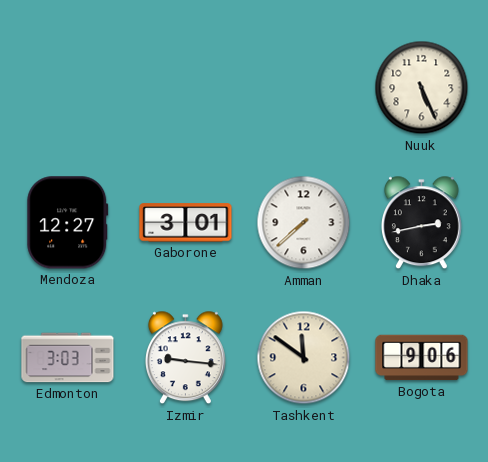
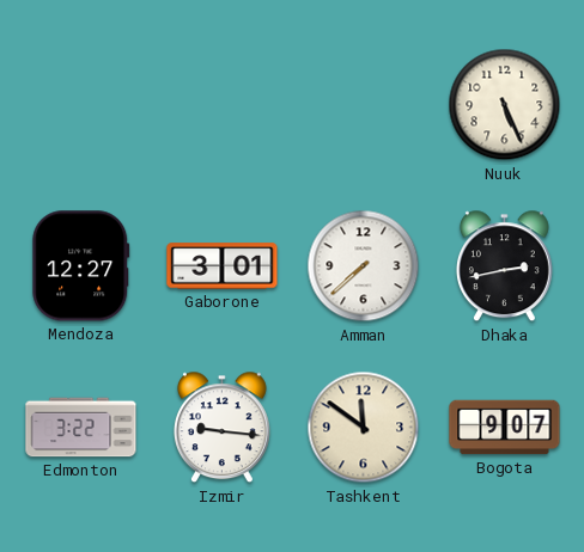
Edmonton: 3:03 -> 3:22 (81, 428)
Bogota: 9:06 -> 9:07 (505, 428)
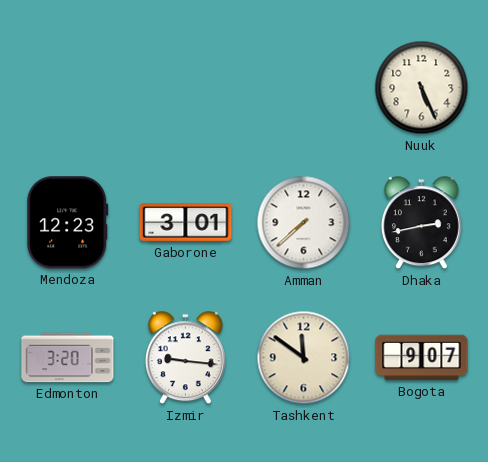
Mendoza: 12:27 -> 12:23 (68, 223)
Edmonton: 3:22 -> 3:20 (68, 358)
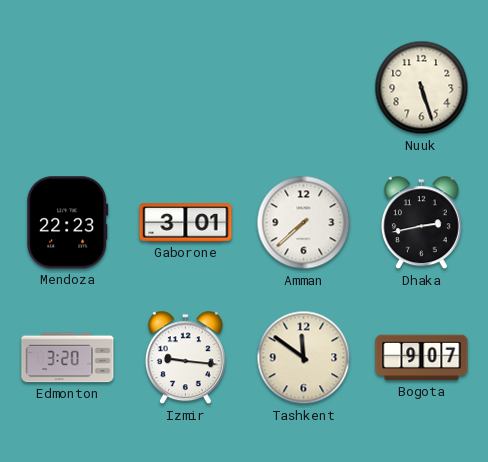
Nuuk: 5:26 -> 5:27 (422, 88)
Mendoza: 12:23 -> 22:23 (68, 223)
